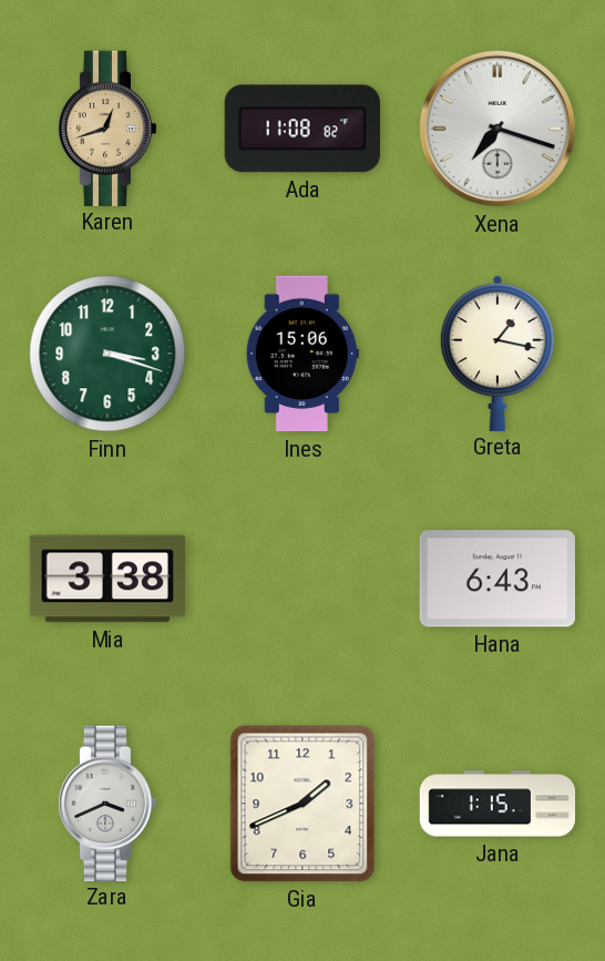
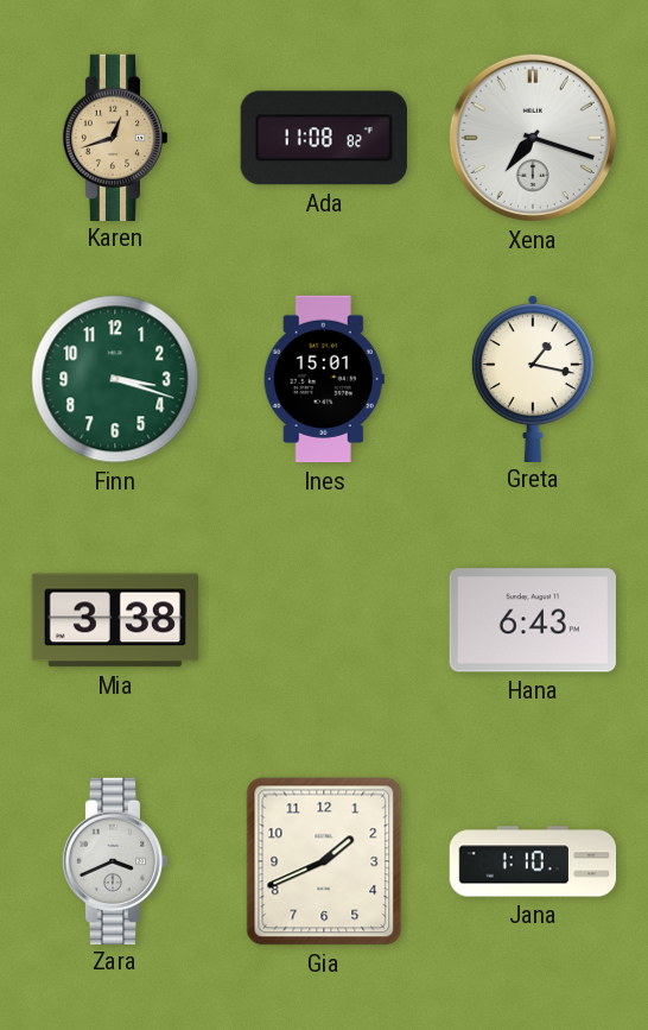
Ines: 15:06 -> 15:01 (324, 379)
Jana: 1:15 -> 1:10 (533, 861)
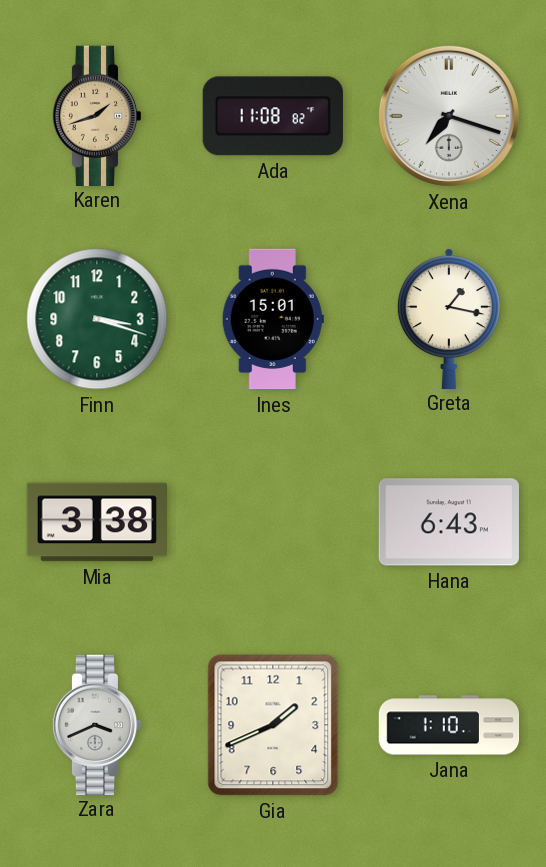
Karen: 12:42 -> 1:42 (97, 115)
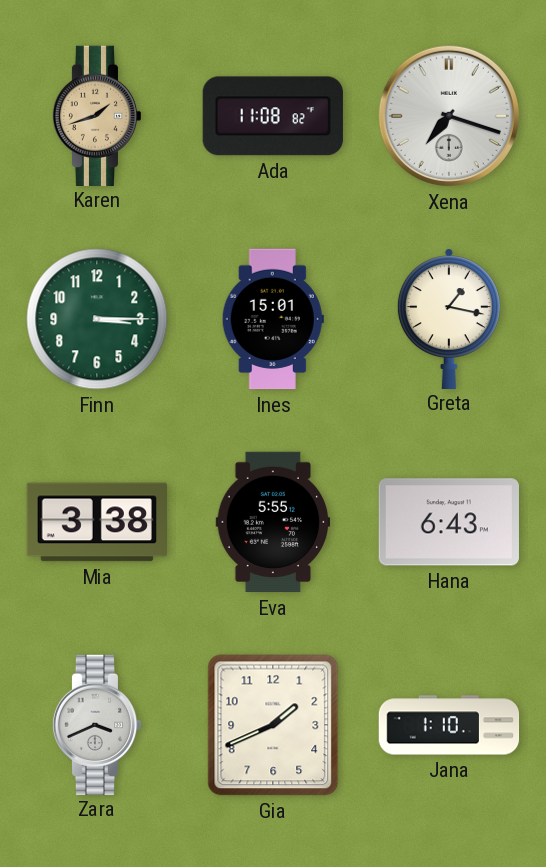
Finn: 3:18 -> 3:15 (97, 319)
Eva: none -> 5:55 (273, 522)
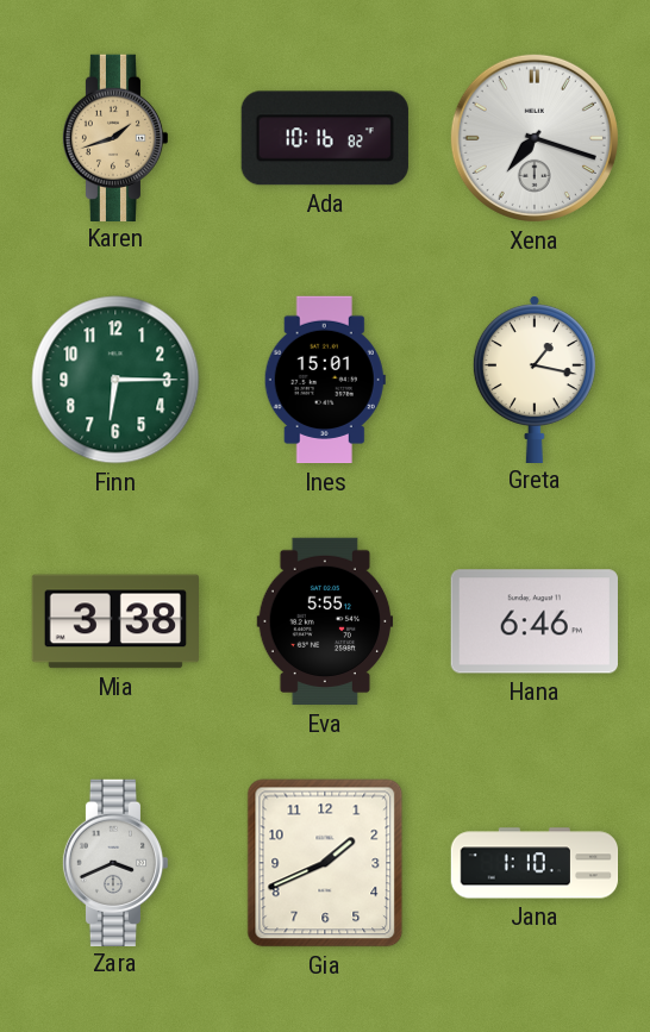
Ada: 11:08 -> 10:16 (325, 138)
Finn: 3:15 -> 6:15 (115, 380)
Hana: 6:43 -> 6:46 (535, 621)
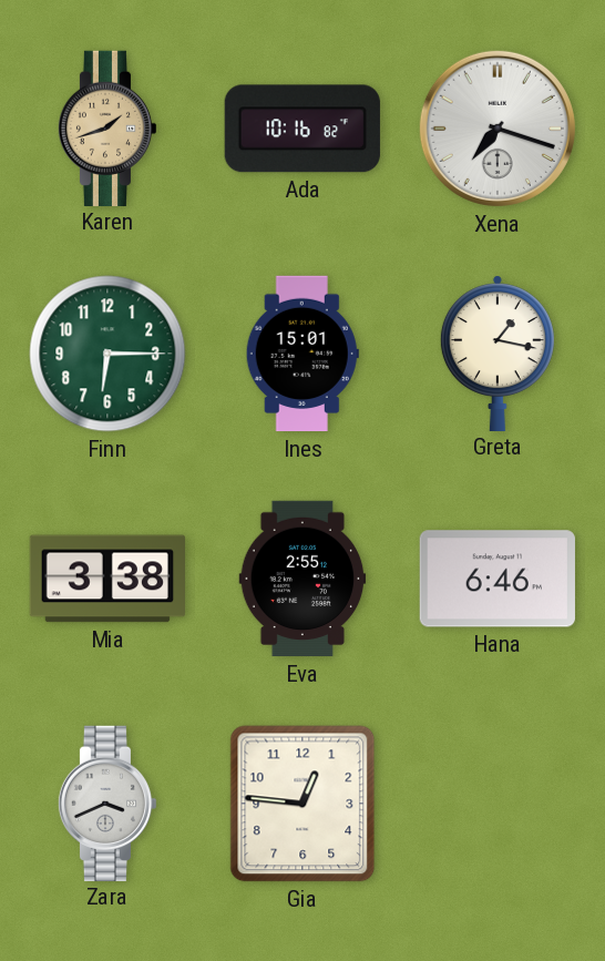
Eva: 5:55 -> 2:55 (302, 579)
Gia: 1:41 -> 12:46 (302, 804)
Jana: 1:10 -> none (535, 863)
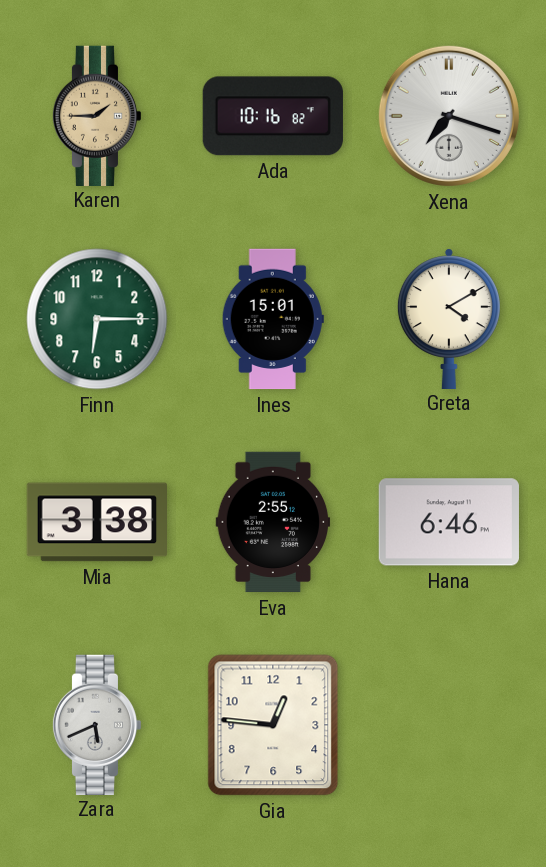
Karen: 1:42 -> 1:45 (97, 115)
Greta: 1:17 -> 4:10 (449, 318)
Zara: 3:41 -> 5:41 (97, 724)
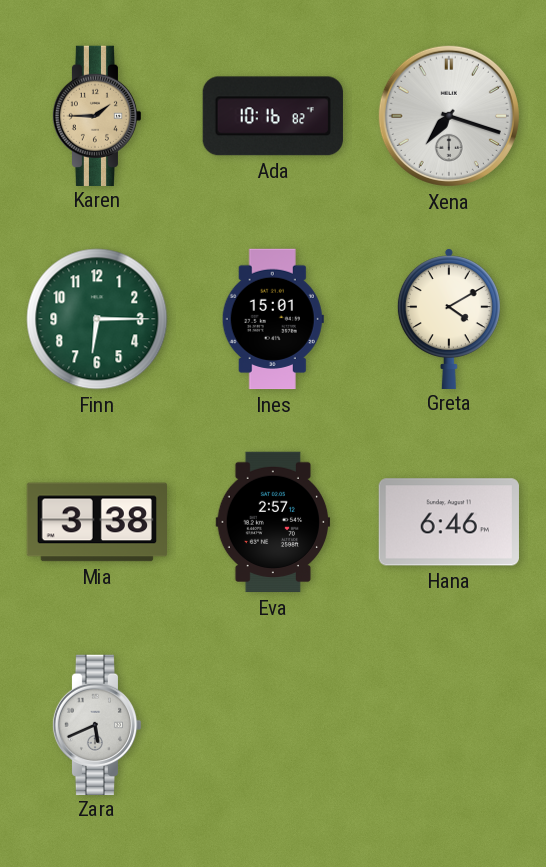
Eva: 2:55 -> 2:57 (273, 522)
Gia: 12:46 -> none (273, 725)
